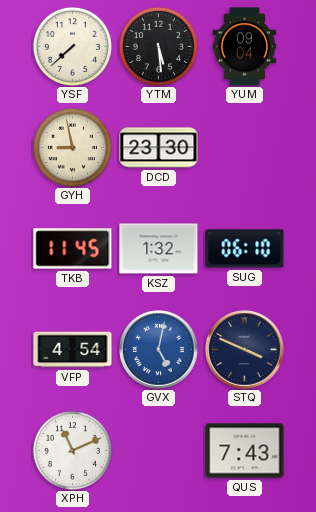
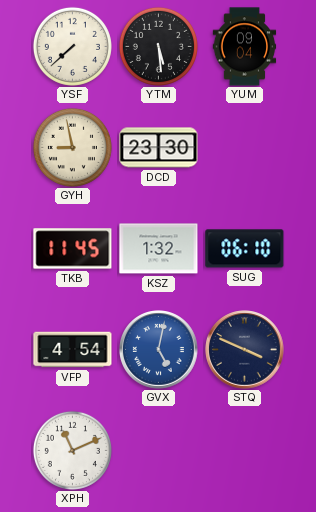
QUS: 7:43 -> none (245, 451)
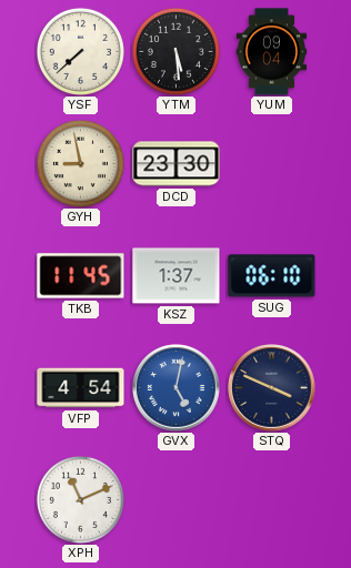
KSZ: 1:32 -> 1:37 (177, 276)
